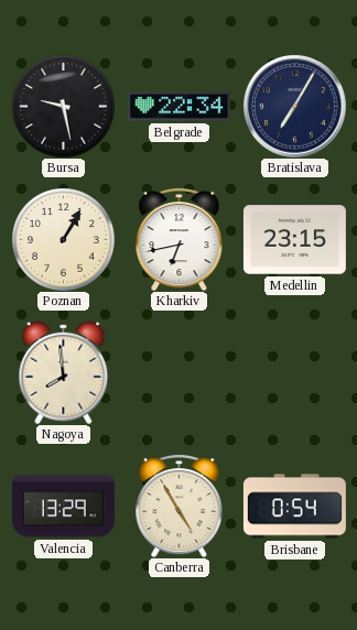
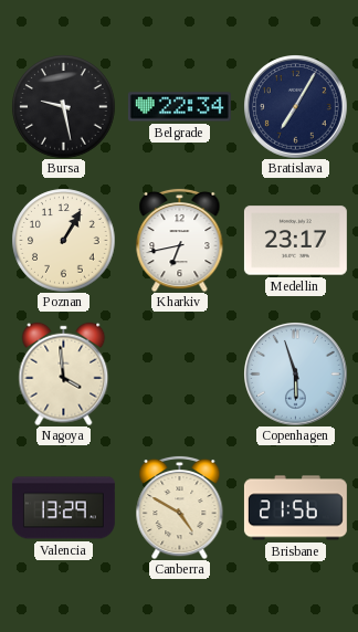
Medellin: 23:15 -> 23:17 (295, 241)
Nagoya: 7:59 -> 3:59 (64, 373)
Copenhagen: none -> 5:57 (296, 375)
Canberra: 4:55 -> 4:50 (180, 507)
Brisbane: 0:54 -> 21:56 (295, 508)
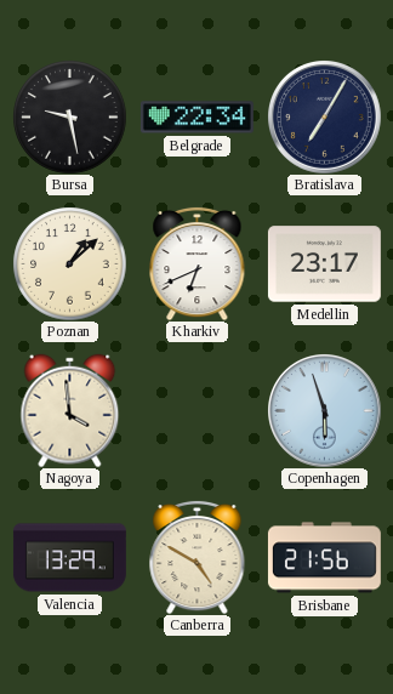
Poznan: 1:05 -> 1:08 (69, 263)
Kharkiv: 6:43 -> 6:41 (198, 263)
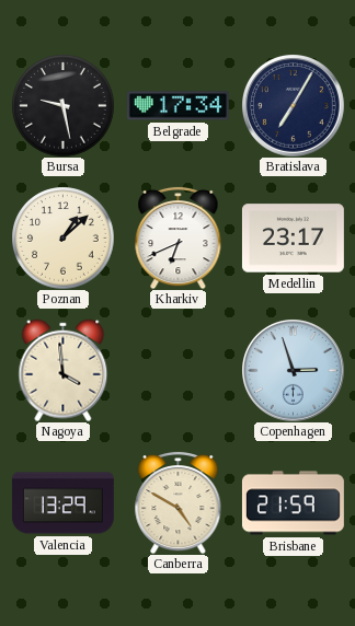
Belgrade: 22:34 -> 17:34 (177, 106)
Copenhagen: 5:57 -> 2:57 (294, 371)
Brisbane: 21:56 -> 21:59 (293, 503)
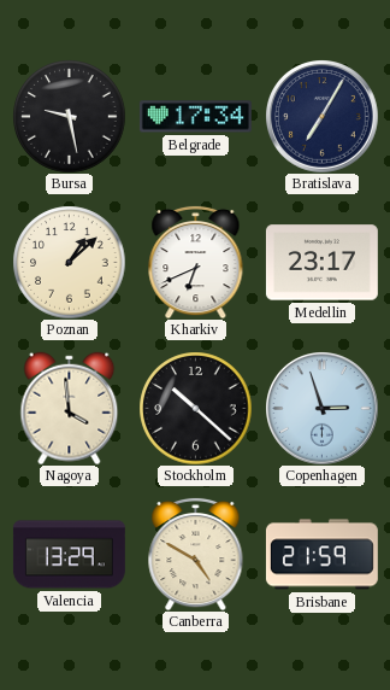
Stockholm: none -> 10:22 (195, 408)
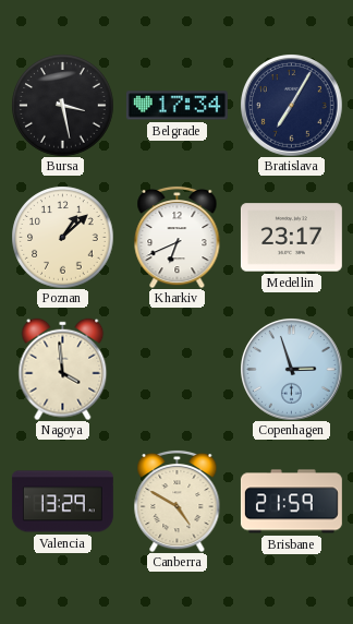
Bursa: 9:28 -> 3:28 (62, 105)
Stockholm: 10:22 -> none (195, 408)
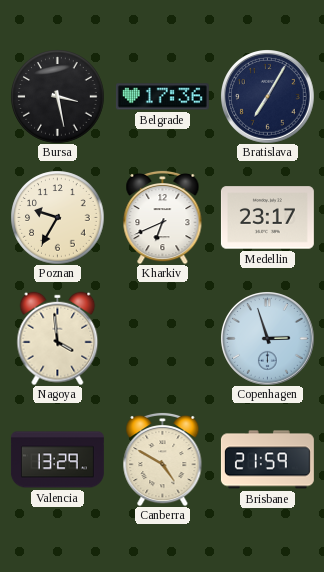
Belgrade: 17:34 -> 17:36 (162, 97)
Poznan: 1:08 -> 9:35 (57, 217)
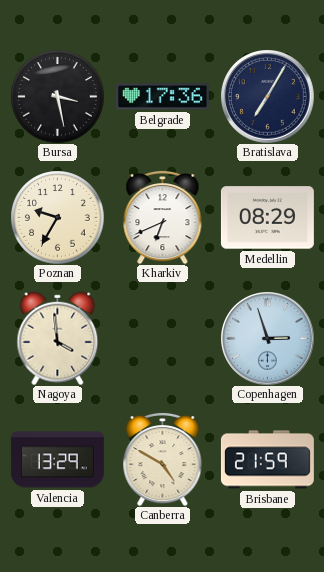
Medellin: 23:17 -> 08:29 (267, 218)
